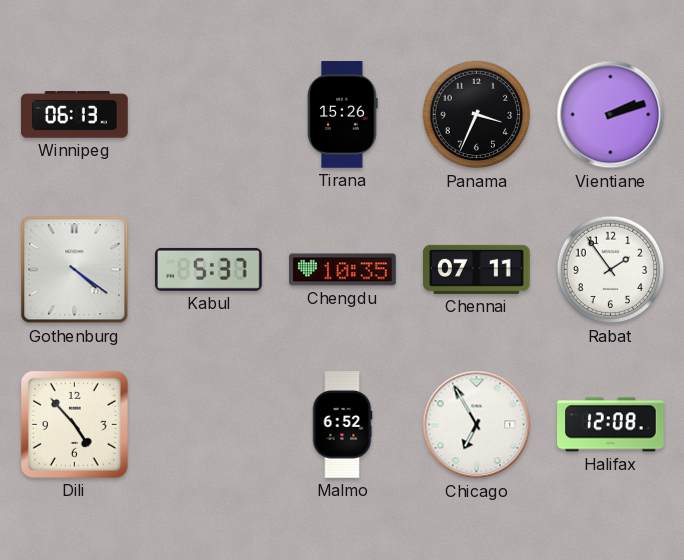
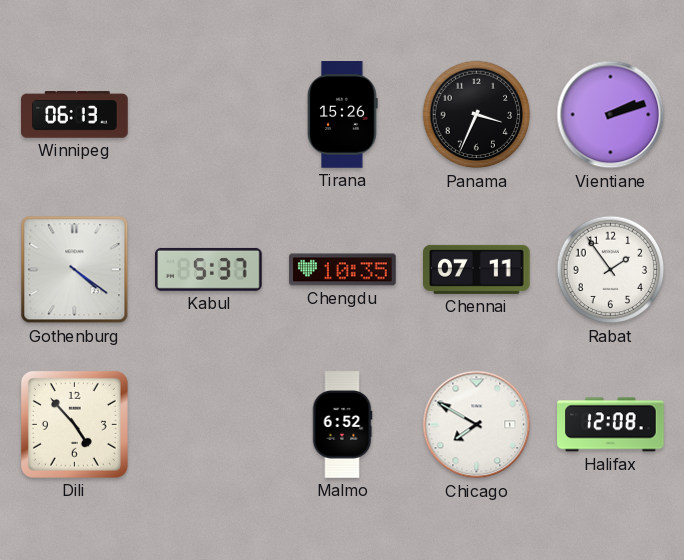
Chicago: 6:55 -> 7:50 (477, 425)
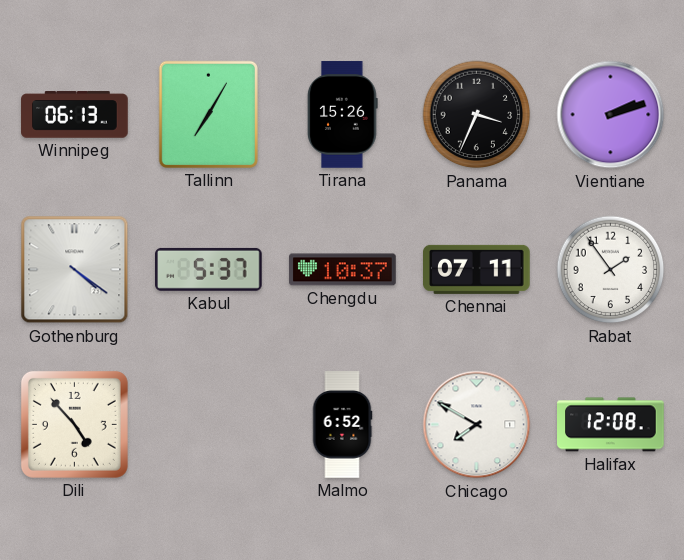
Tallinn: none -> 7:05 (208, 114)
Chengdu: 10:35 -> 10:37 (343, 270)
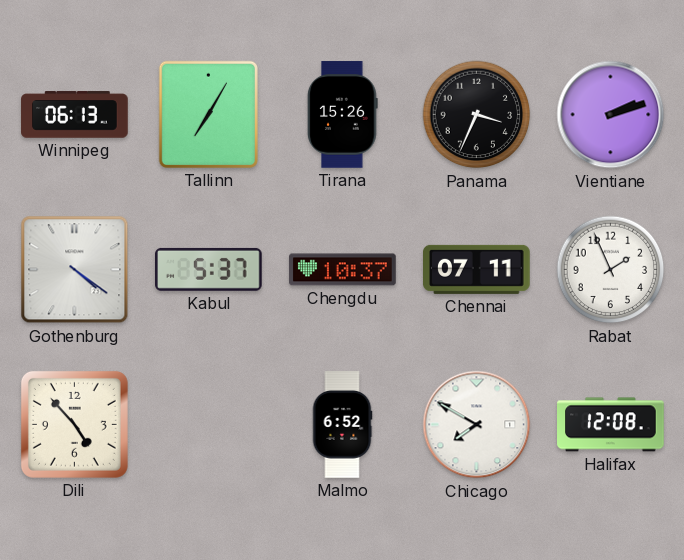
Rabat: 1:54 -> 1:56 (611, 270)
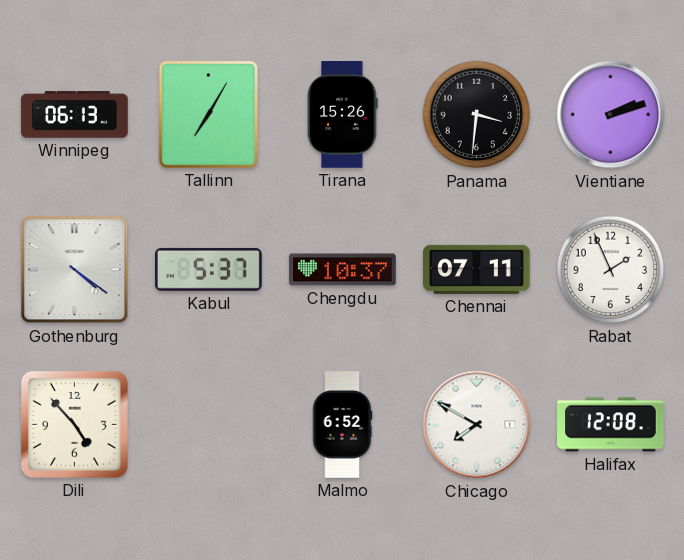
Panama: 3:34 -> 3:31 (477, 115)
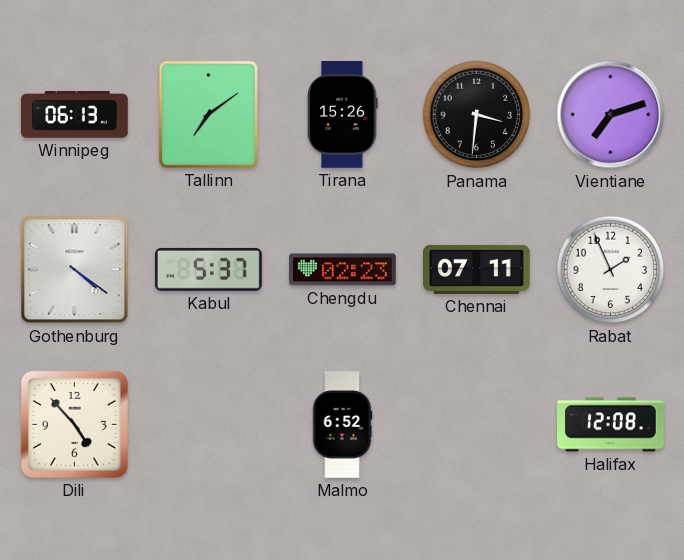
Tallinn: 7:05 -> 7:09 (208, 114)
Vientiane: 2:12 -> 7:12 (611, 115)
Chengdu: 10:37 -> 02:23 (343, 270)
Chicago: 7:50 -> none (477, 425)
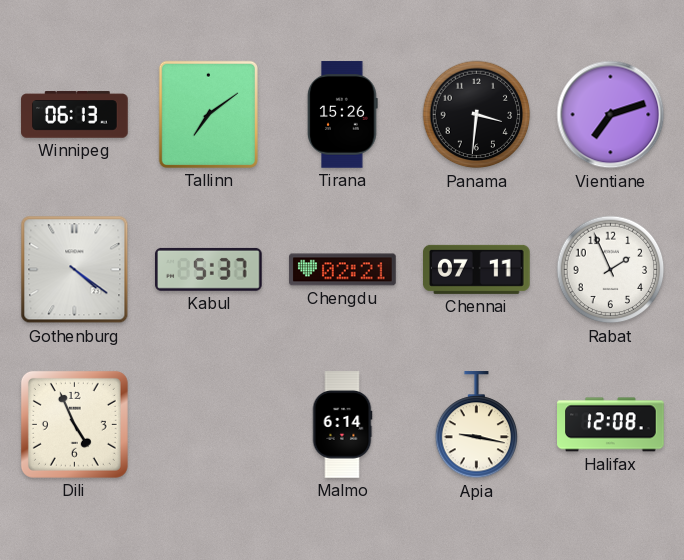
Chengdu: 02:23 -> 02:21 (343, 270)
Dili: 4:53 -> 4:56 (74, 424)
Malmo: 6:52 -> 6:14 (342, 425)
Apia: none -> 9:17 (477, 425)
